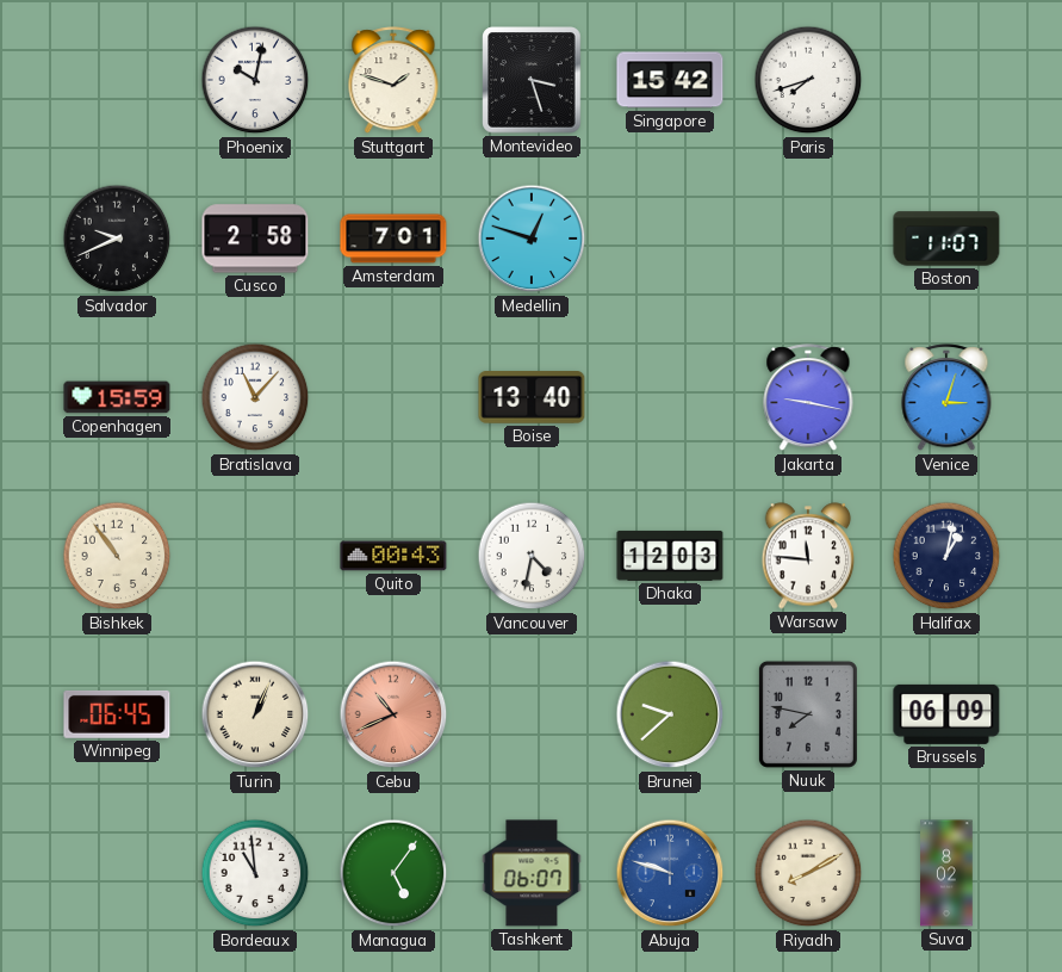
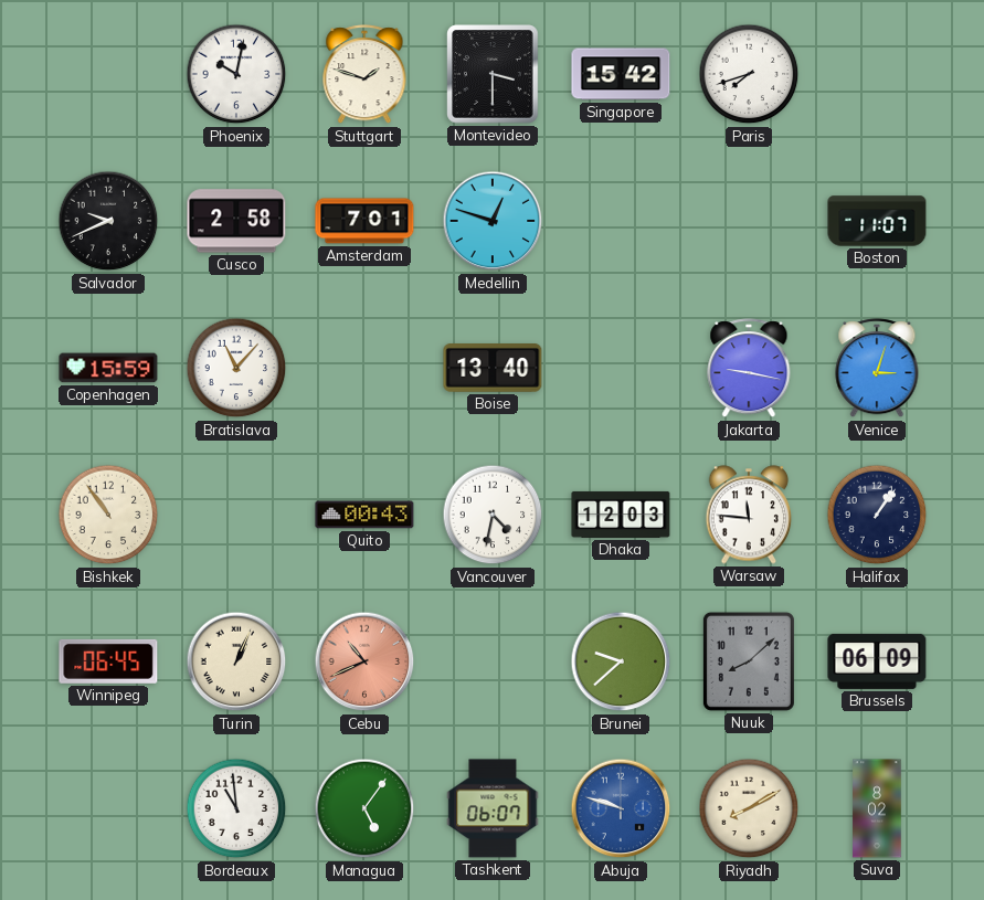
Montevideo: 3:27 -> 3:30 (493, 74)
Halifax: 1:02 -> 1:06 (877, 515)
Nuuk: 7:47 -> 8:08 (749, 661)
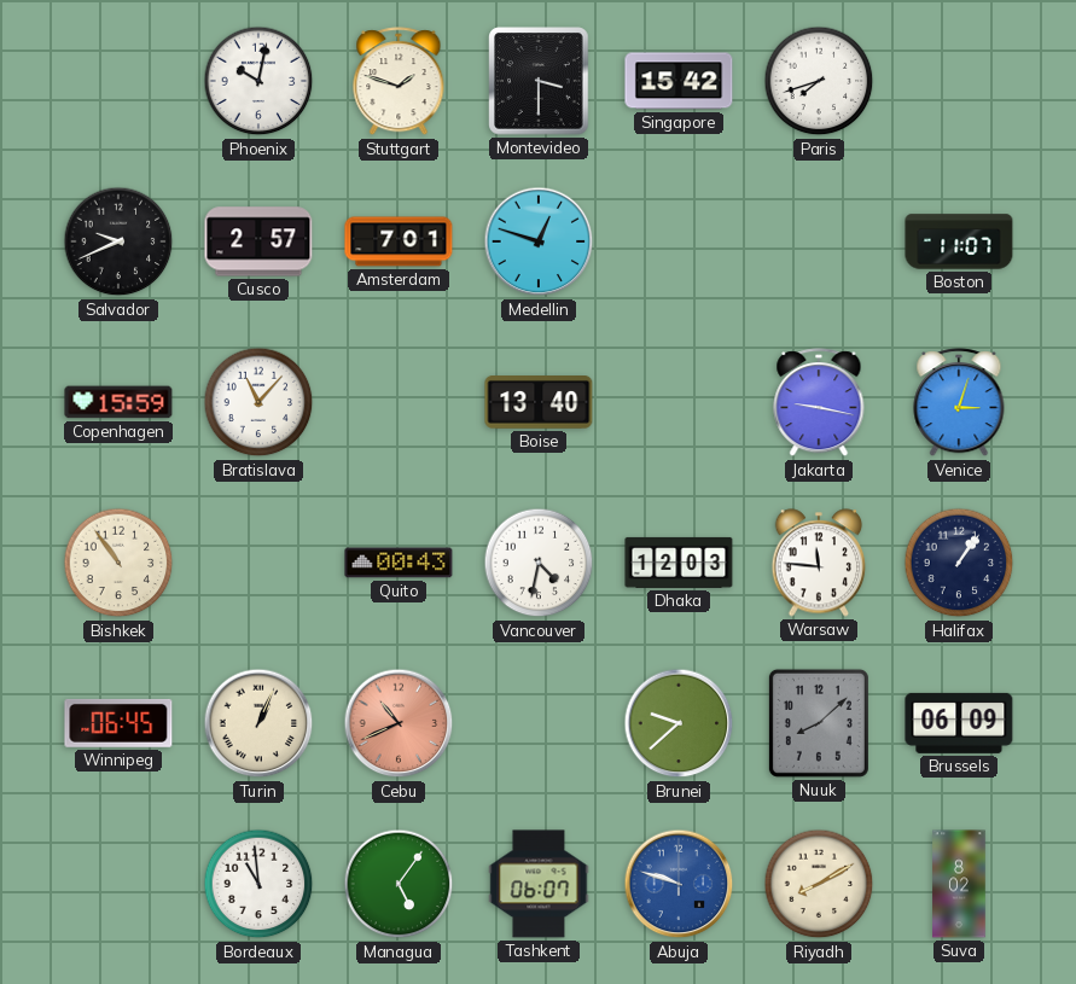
Cusco: 2:58 -> 2:57 (258, 241)
